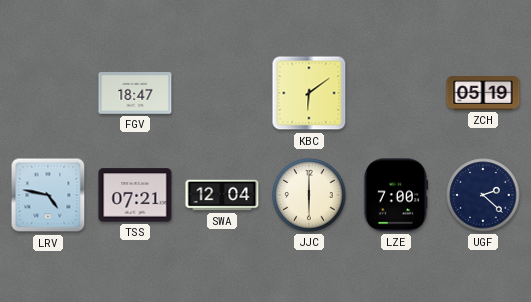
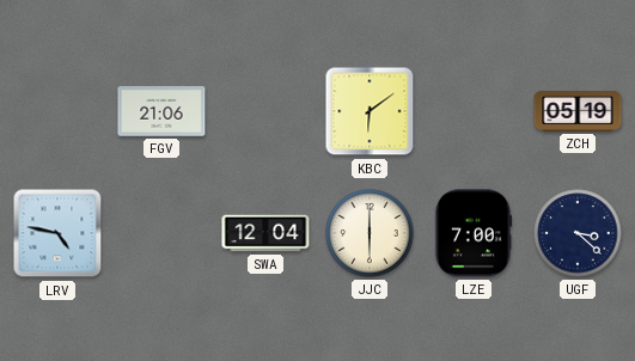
FGV: 18:47 -> 21:06 (161, 111)
TSS: 07:21 -> none (135, 195)
UGF: 2:22 -> 3:22 (578, 233)
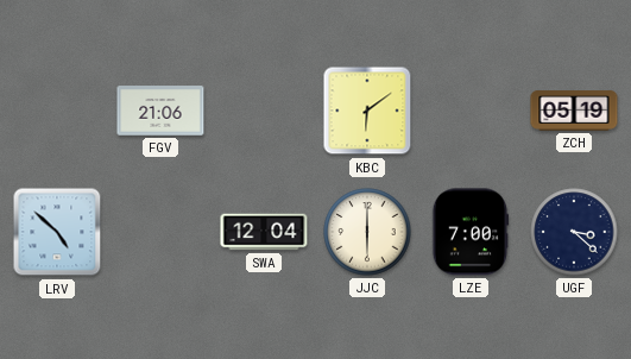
LRV: 4:47 -> 4:52 (57, 232)
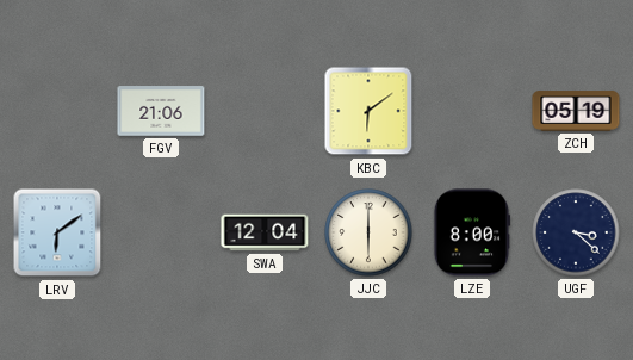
LRV: 4:52 -> 6:09 (57, 232)
LZE: 7:00 -> 8:00 (472, 232)
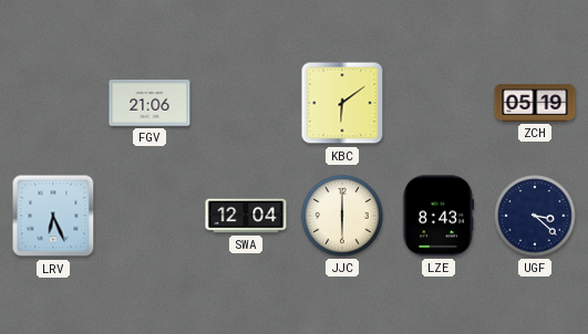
LRV: 6:09 -> 6:26 (53, 216)
LZE: 8:00 -> 8:43 (439, 216)
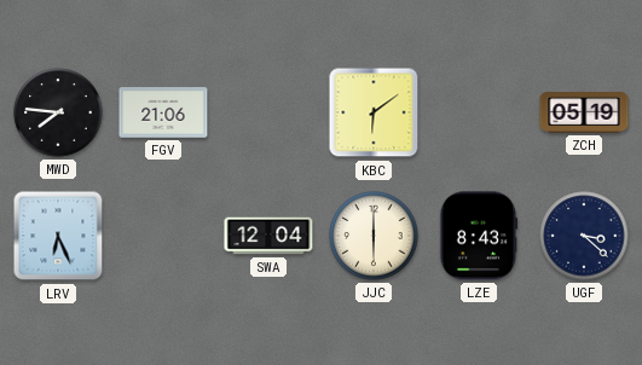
MWD: none -> 7:46 (58, 112)
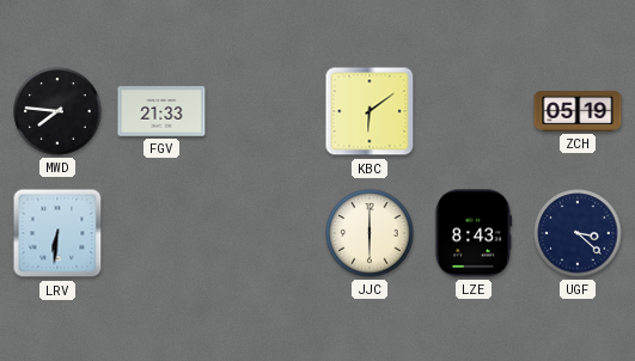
FGV: 21:06 -> 21:33 (161, 111)
LRV: 6:26 -> 6:31 (57, 233)
SWA: 12:04 -> none (268, 236)
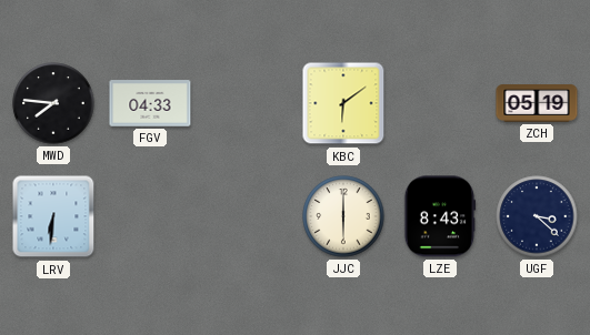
FGV: 21:33 -> 04:33 (150, 103)
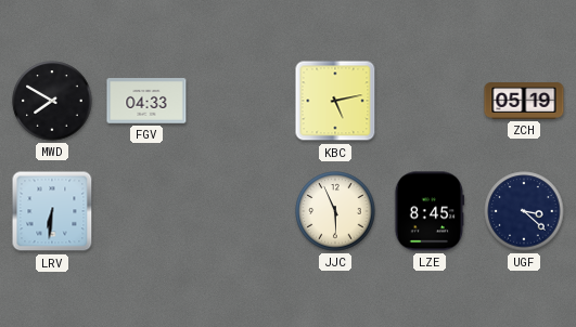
MWD: 7:46 -> 7:50 (52, 101)
KBC: 6:09 -> 5:13 (335, 101)
JJC: 6:00 -> 5:56 (335, 211)
LZE: 8:43 -> 8:45 (430, 211)
